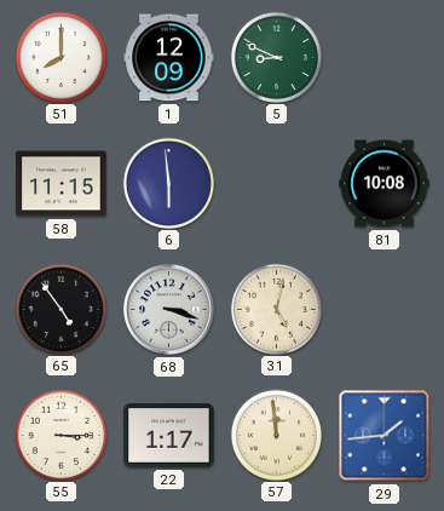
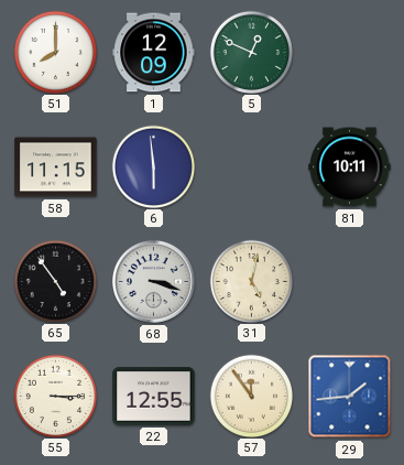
5: 8:49 -> 12:49 (251, 52)
81: 10:08 -> 10:11 (350, 167)
22: 1:17 -> 12:55 (154, 397)
57: 11:59 -> 11:54 (251, 396)
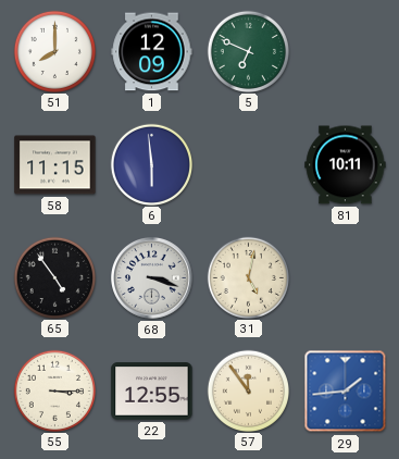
5: 12:49 -> 6:49 (248, 51)
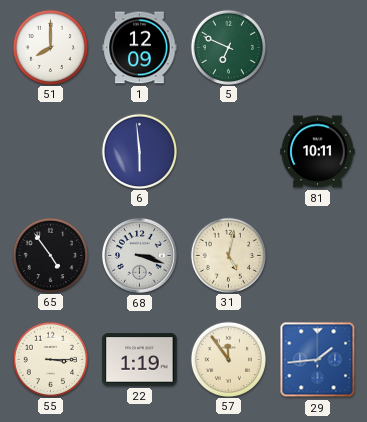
58: 11:15 -> none (55, 165)
22: 12:55 -> 1:19 (140, 360)
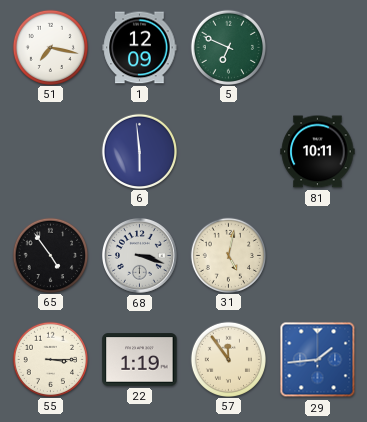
51: 8:00 -> 7:17 (50, 47)
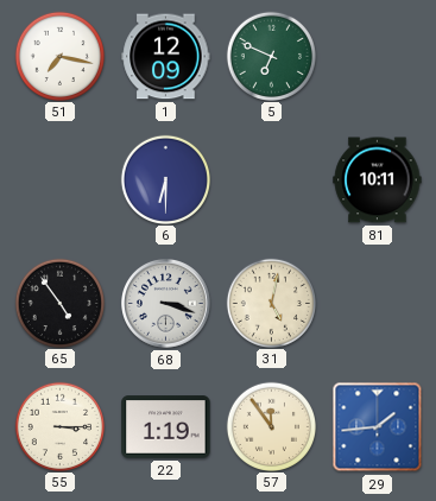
6: 5:59 -> 6:30 (165, 179)
